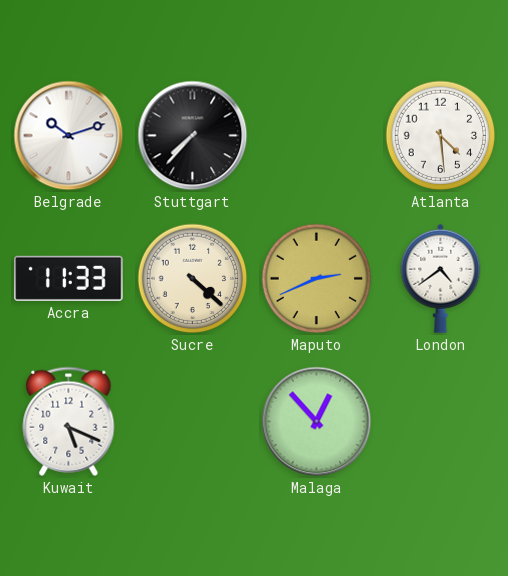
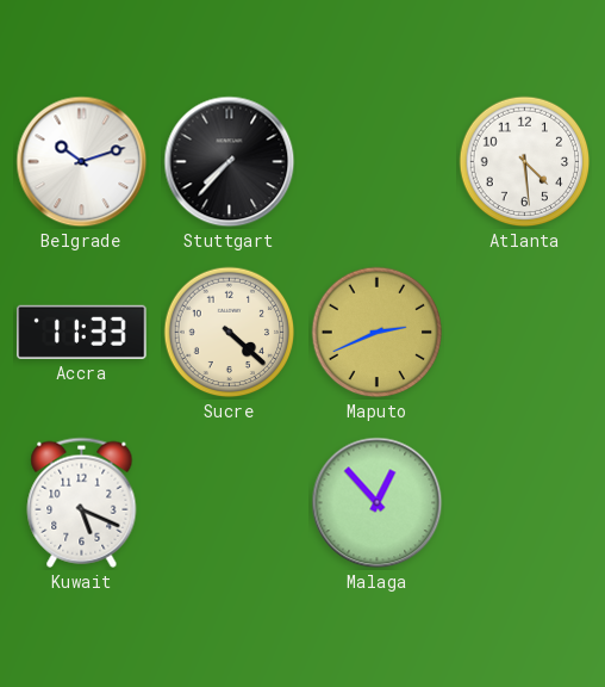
London: 4:39 -> none (441, 278)
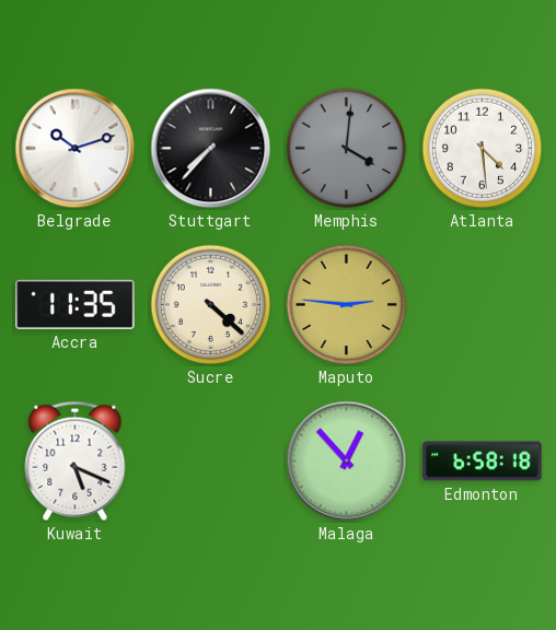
Memphis: none -> 4:01 (347, 149)
Accra: 11:33 -> 11:35 (76, 304)
Maputo: 2:41 -> 2:46 (347, 305)
Edmonton: none -> 6:58 (483, 462)
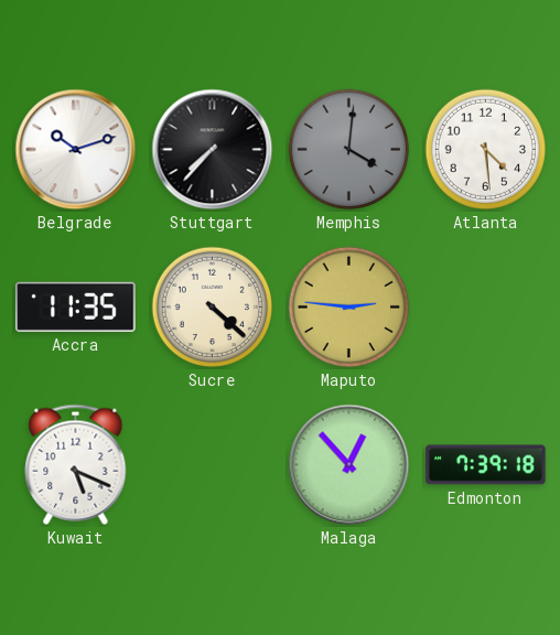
Edmonton: 6:58 -> 7:39 (486, 465)
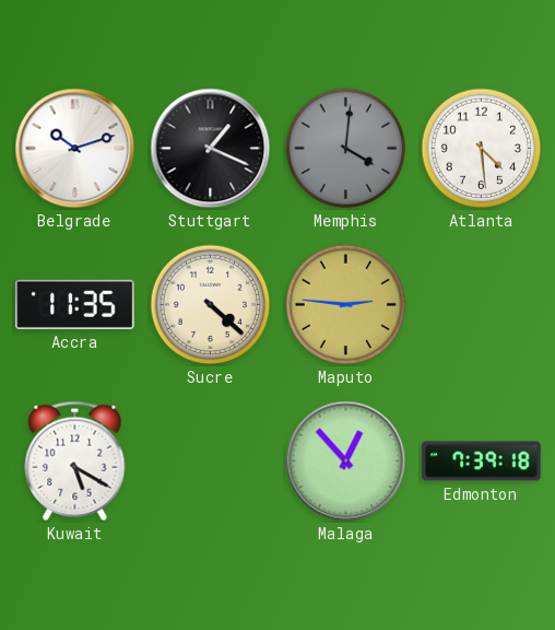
Stuttgart: 7:37 -> 1:19 (211, 149)
Kuwait: 5:19 -> 5:20 (75, 460)
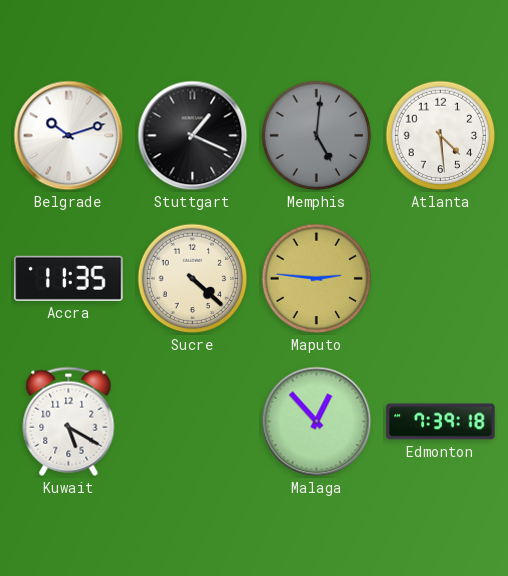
Memphis: 4:01 -> 5:01 (317, 136)
